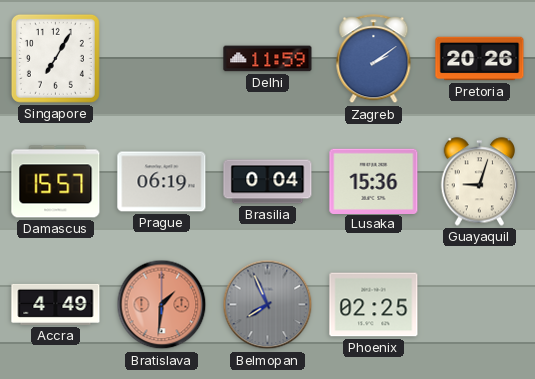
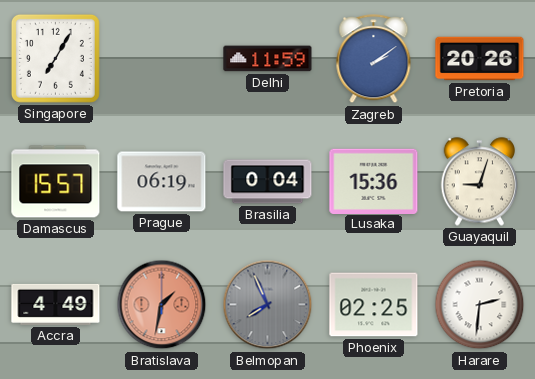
Bratislava: 1:31 -> 1:32 (162, 305)
Harare: none -> 2:31 (480, 305)
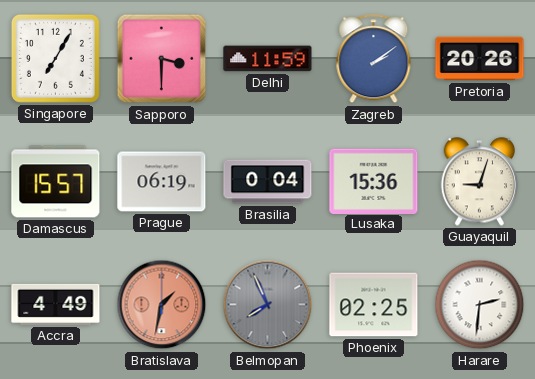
Sapporo: none -> 3:30 (162, 59)
